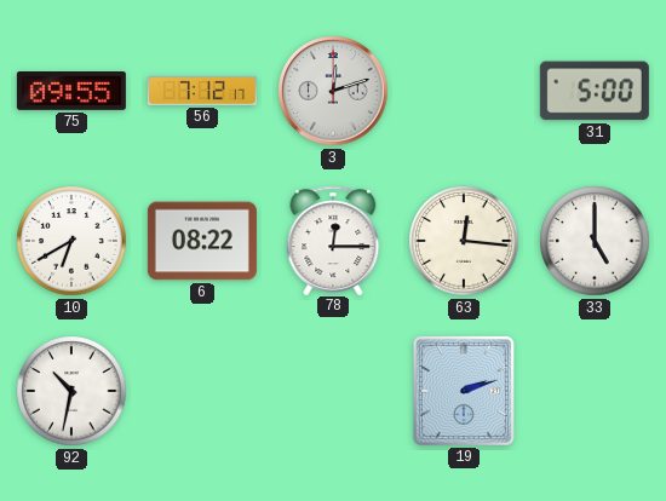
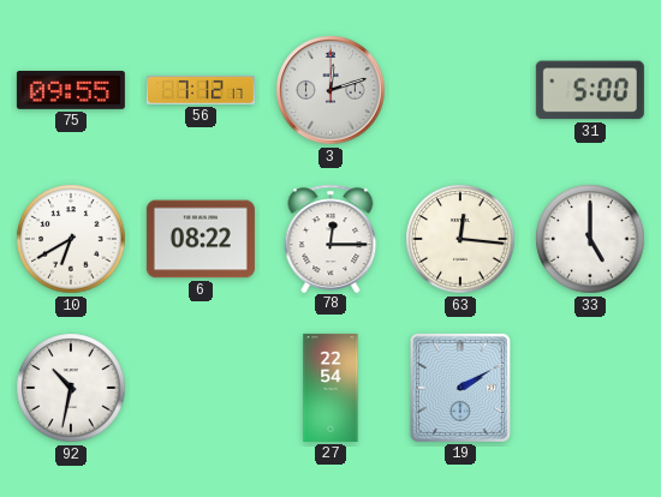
27: none -> 22:54 (330, 388)
19: 2:12 -> 2:10 (460, 388)
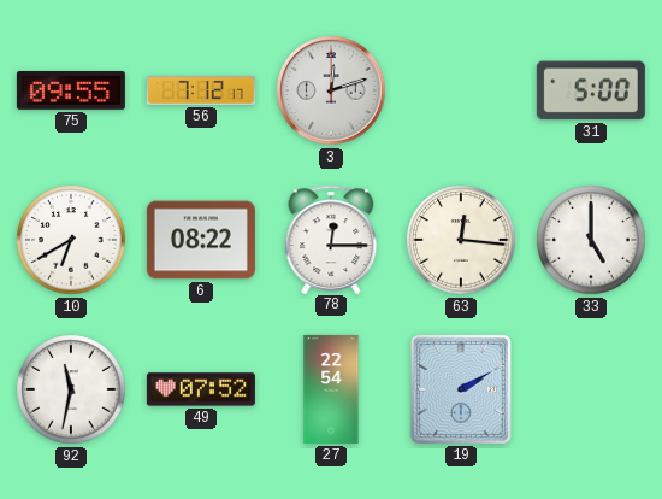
92: 10:32 -> 11:32 (71, 389)
49: none -> 07:52 (201, 389)
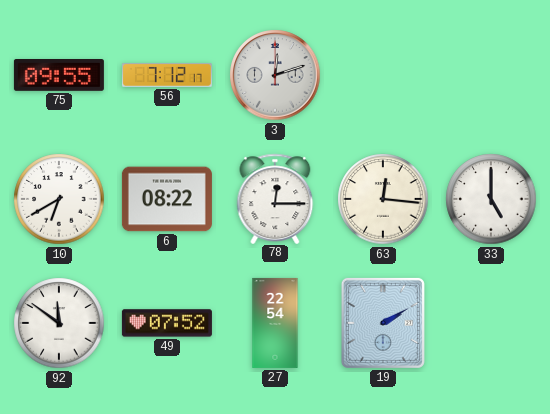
31: 5:00 -> none (591, 90)
92: 11:32 -> 11:51 (59, 323)
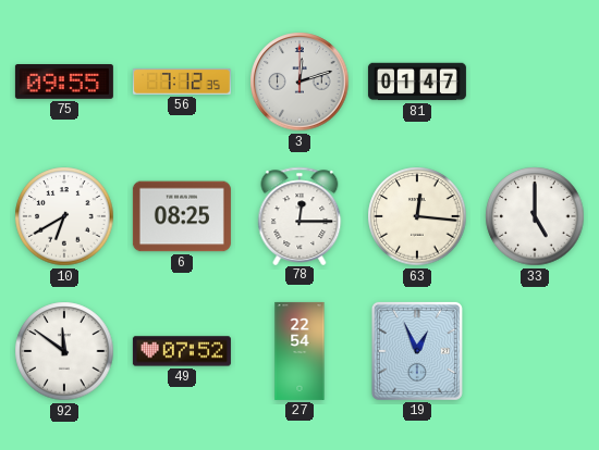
56: 7:12:17 -> 7:12:35 (182, 82)
81: none -> 01:47 (417, 82)
6: 08:22 -> 08:25 (182, 216)
19: 2:10 -> 12:56 (417, 351)
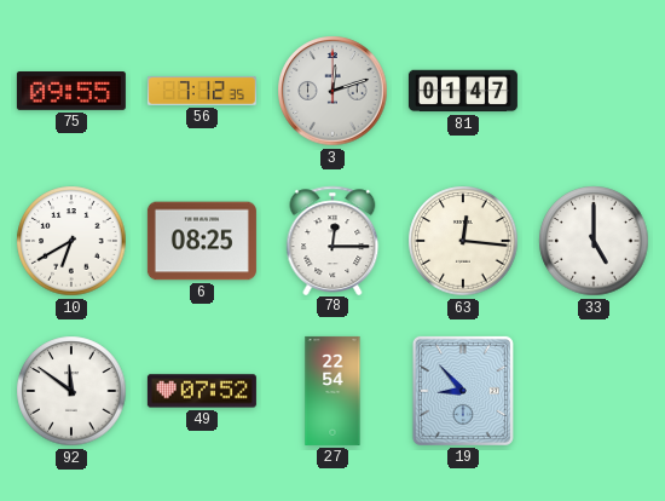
19: 12:56 -> 8:53 (463, 391)
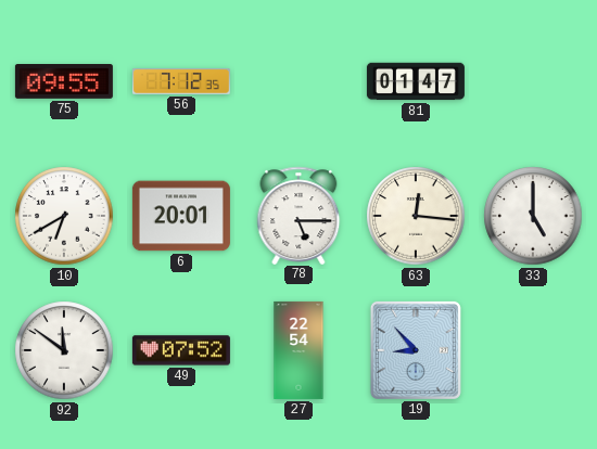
3: 12:12 -> none (332, 91)
6: 08:25 -> 20:01 (181, 216)
78: 12:15 -> 5:15 (298, 215)
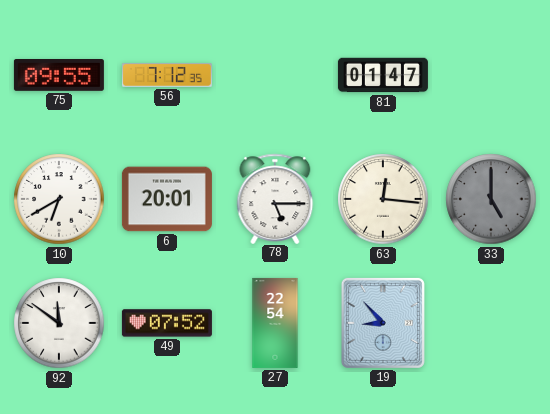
33 dial: white -> grey (491, 199)
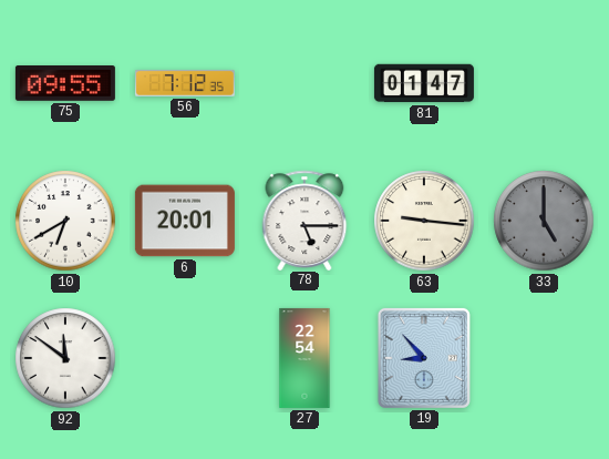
63: 12:16 -> 9:16 (424, 221)
49: 07:52 -> none (167, 323)
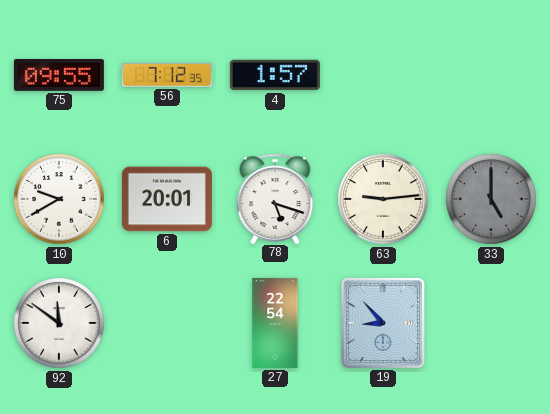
4: none -> 1:57 (275, 75)
81: 01:47 -> none (424, 83)
10: 6:40 -> 9:40 (59, 199)
78: 5:15 -> 5:18 (275, 198)
63: 9:16 -> 9:14 (383, 199)
